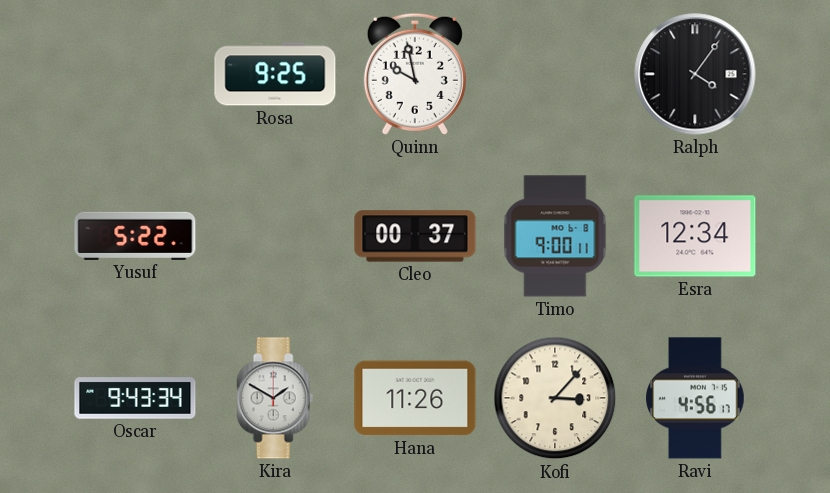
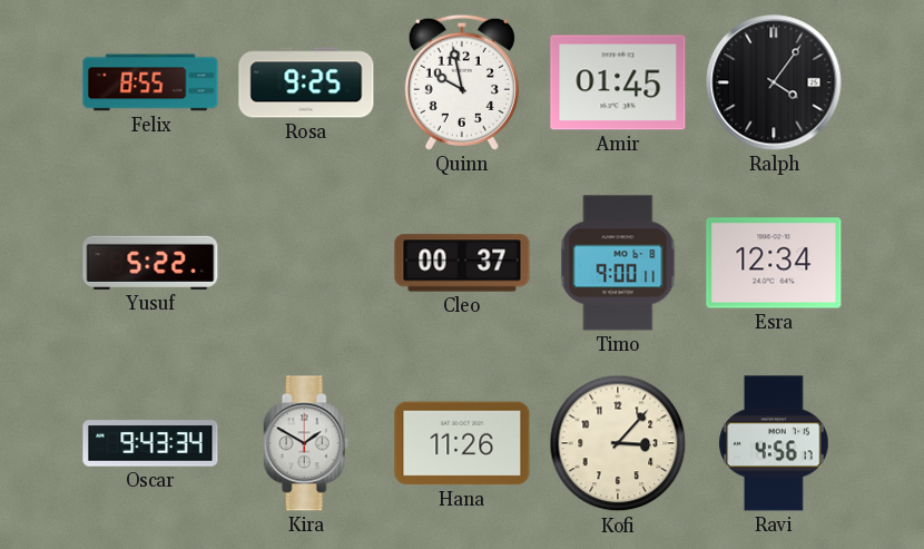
Felix: none -> 8:55 (150, 82)
Amir: none -> 01:45 (618, 82)
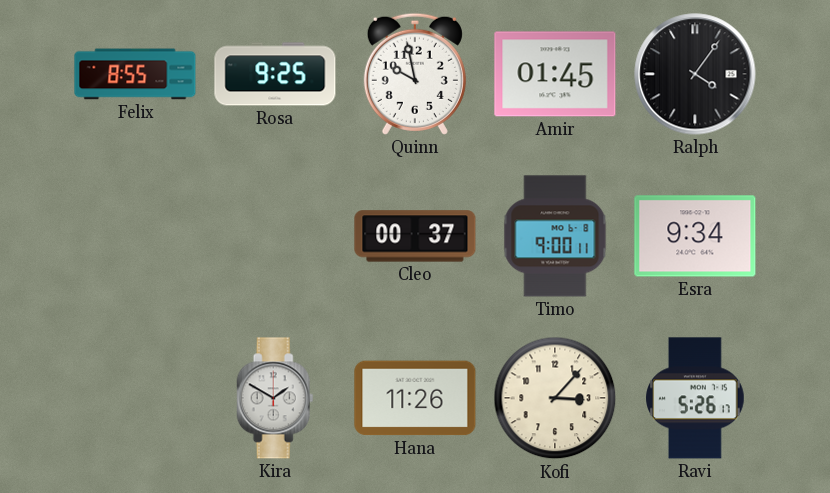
Yusuf: 5:22 -> none (150, 263)
Esra: 12:34 -> 9:34 (695, 236)
Oscar: 9:43 -> none (150, 443)
Ravi: 4:56 -> 5:26 (695, 398)
